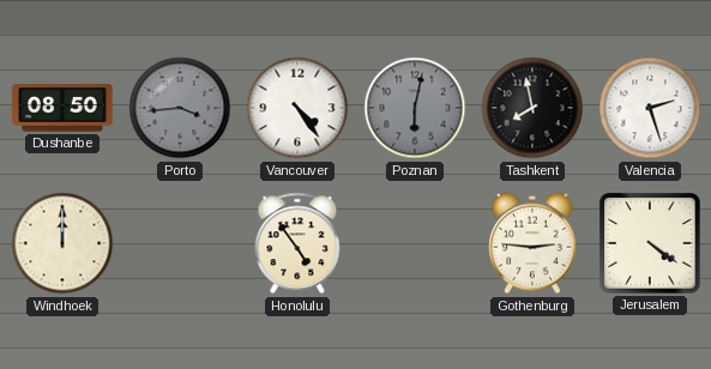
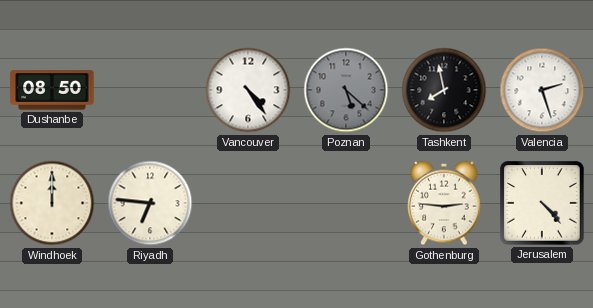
Porto: 3:44 -> none (180, 108)
Poznan: 6:02 -> 5:22 (346, 90)
Riyadh: none -> 6:46 (150, 203)
Honolulu: 4:54 -> none (297, 243)
Jerusalem: 4:21 -> 4:23 (542, 203)
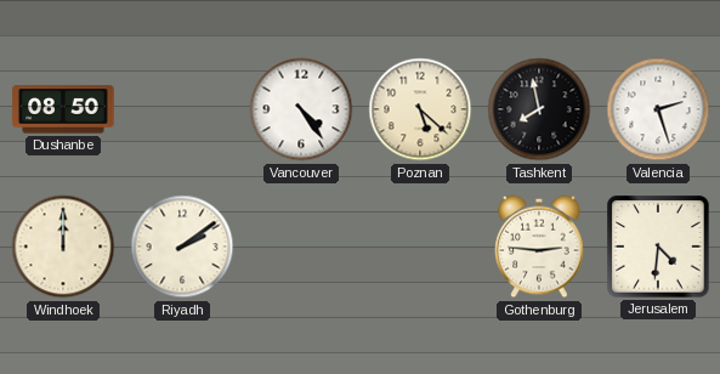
Poznan dial: grey -> cream (420, 109)
Riyadh: 6:46 -> 2:09 (182, 246)
Jerusalem: 4:23 -> 4:31 (658, 246)
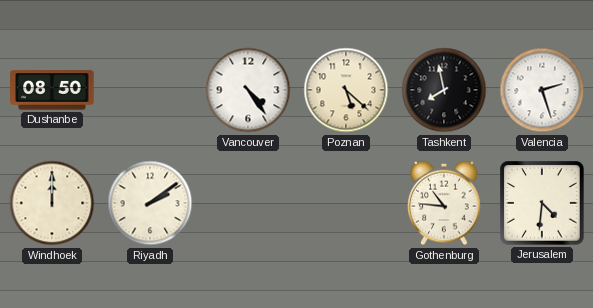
Gothenburg: 2:46 -> 10:46 (444, 203)
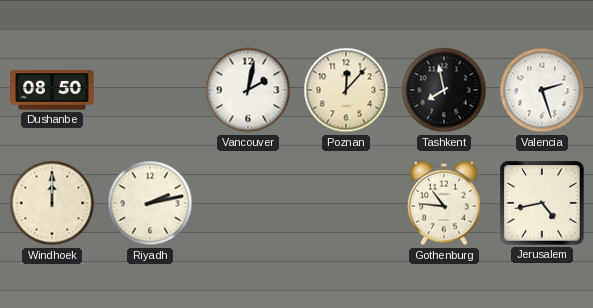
Vancouver: 4:24 -> 2:02 (248, 90)
Poznan: 5:22 -> 12:07 (346, 90)
Riyadh: 2:09 -> 2:13 (150, 203)
Jerusalem: 4:31 -> 4:43 (542, 203)
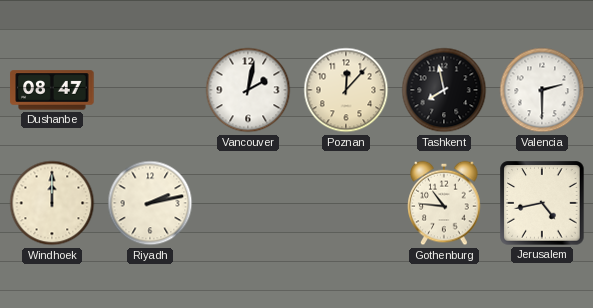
Dushanbe: 08:50 -> 08:47 (52, 90)
Valencia: 2:27 -> 2:30 (542, 90)
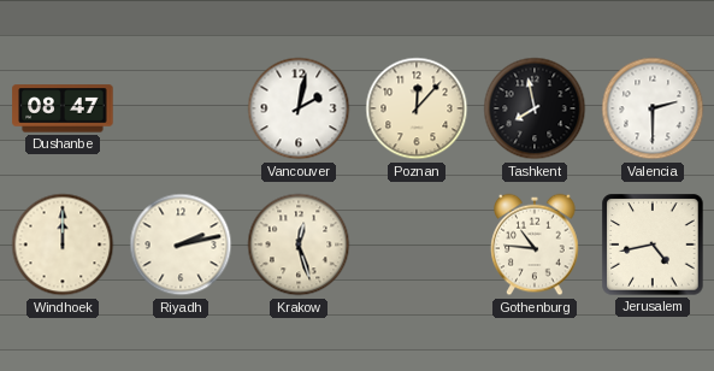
Krakow: none -> 12:27 (299, 245)
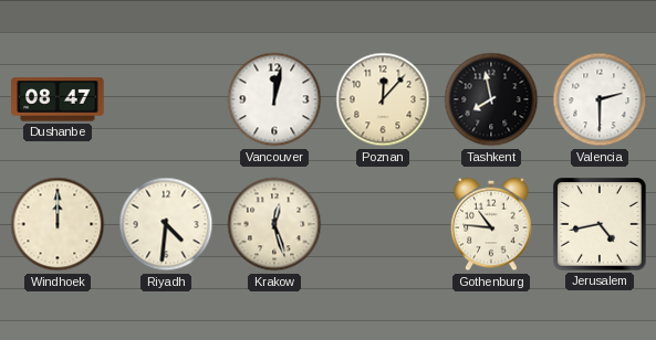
Vancouver: 2:02 -> 12:02 (274, 99)
Riyadh: 2:13 -> 4:31 (166, 224)
